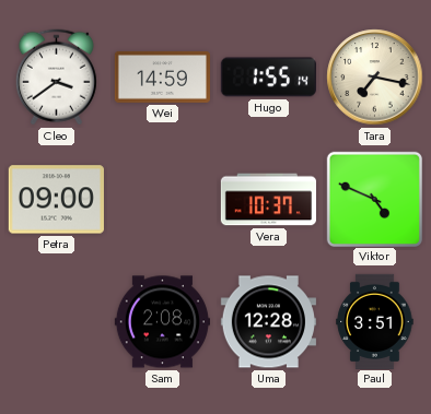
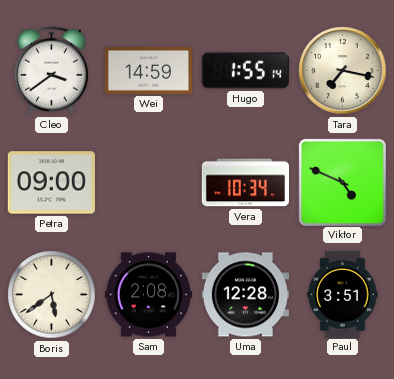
Vera: 10:37 -> 10:34 (245, 183)
Boris: none -> 5:39 (52, 295)
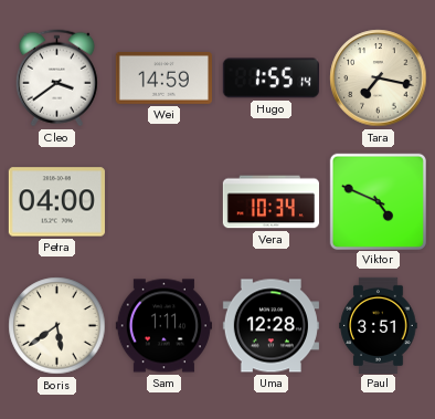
Petra: 09:00 -> 04:00 (56, 202)
Sam: 2:08 -> 1:11 (163, 326)
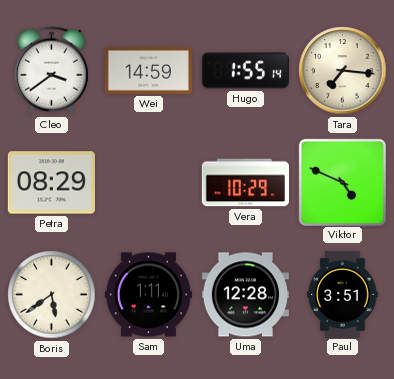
Tara: 7:17 -> 7:16 (343, 71)
Petra: 04:00 -> 08:29 (51, 183)
Vera: 10:34 -> 10:29 (245, 183)
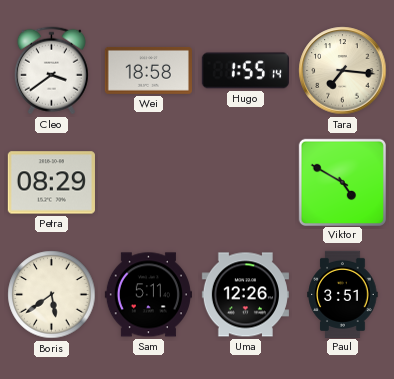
Wei: 14:59 -> 18:58 (148, 70)
Vera: 10:29 -> none (245, 183)
Viktor: 4:49 -> 4:50 (342, 182)
Sam: 1:11 -> 5:11 (148, 295)
Uma: 12:28 -> 12:26 (245, 295)
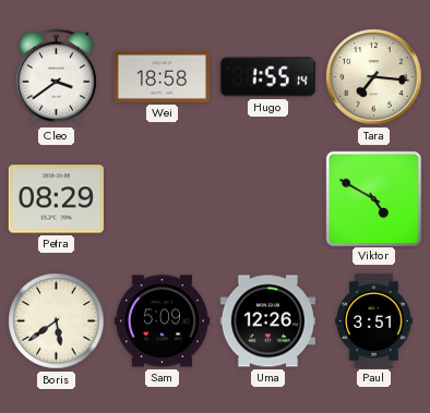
Sam: 5:11 -> 5:09 (162, 321)
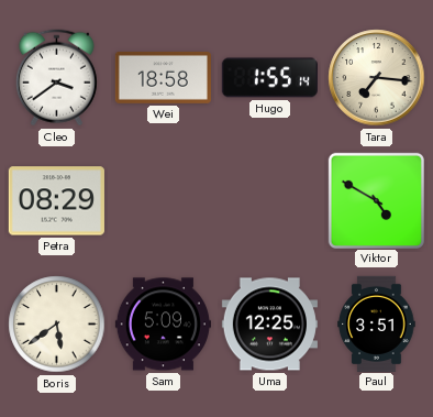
Uma: 12:26 -> 12:25 (269, 325)
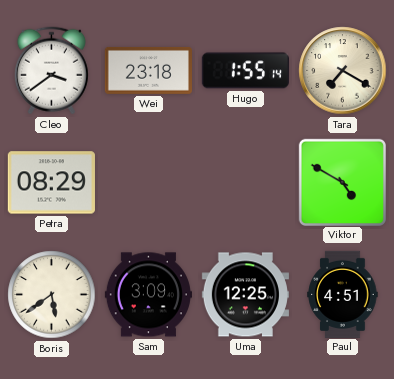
Wei: 18:58 -> 23:18 (148, 70)
Tara: 7:16 -> 7:20 (343, 71)
Sam: 5:09 -> 3:09 (148, 295)
Paul: 3:51 -> 4:51 (343, 294)
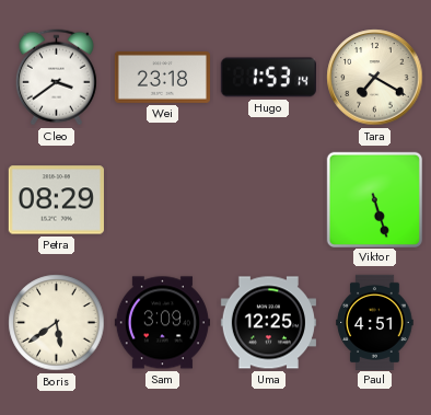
Hugo: 1:55 -> 1:53 (268, 78)
Viktor: 4:50 -> 5:27 (374, 199)
